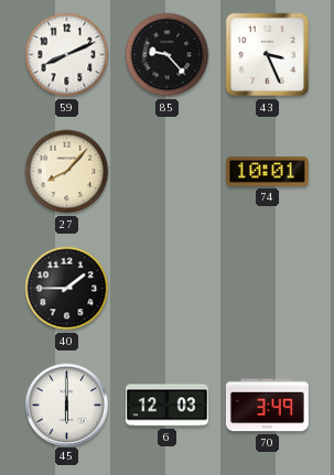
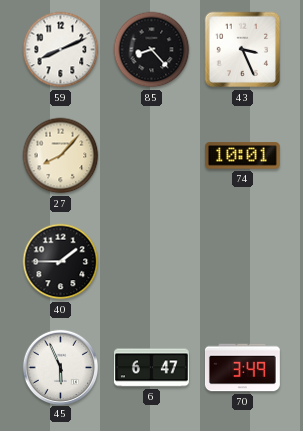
85: 9:23 -> 8:23 (152, 50)
45: 6:00 -> 5:56 (60, 367)
6: 12:03 -> 6:47 (151, 368)
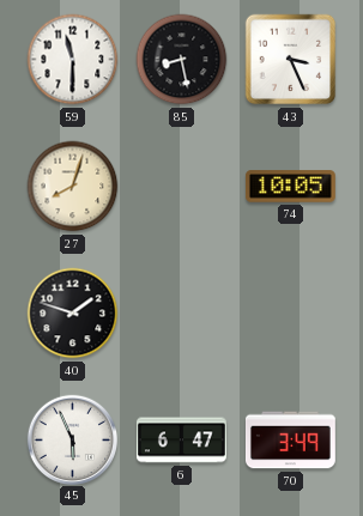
59: 8:11 -> 11:30 (73, 60)
85: 8:23 -> 8:28 (182, 60)
27: 8:07 -> 8:03 (73, 187)
74: 10:01 -> 10:05 (290, 187)
40: 1:45 -> 1:48 (73, 314)
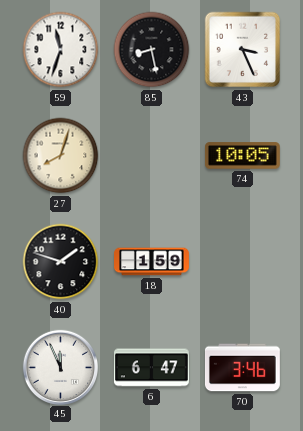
59: 11:30 -> 11:33 (61, 50)
18: none -> 1:59 (152, 262)
45: 5:56 -> 11:56 (60, 367)
70: 3:49 -> 3:46 (242, 368)
